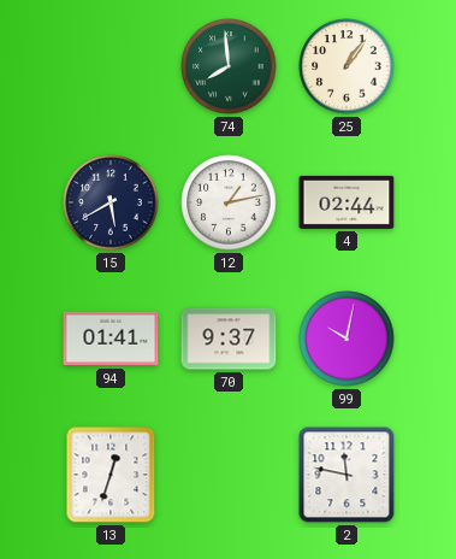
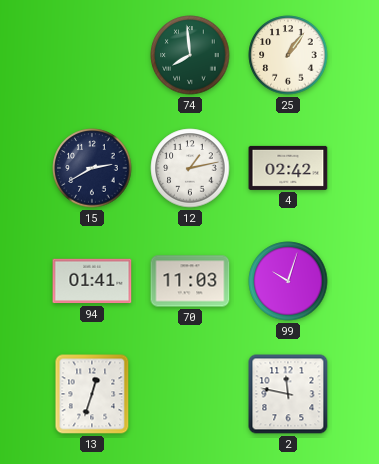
15: 5:40 -> 2:40 (92, 168)
4: 02:44 -> 02:42 (288, 168)
70: 9:37 -> 11:03 (190, 281)
99: 10:02 -> 10:03 (288, 281)
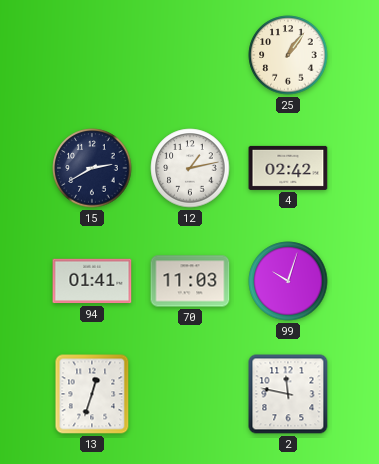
74: 7:59 -> none (190, 55)
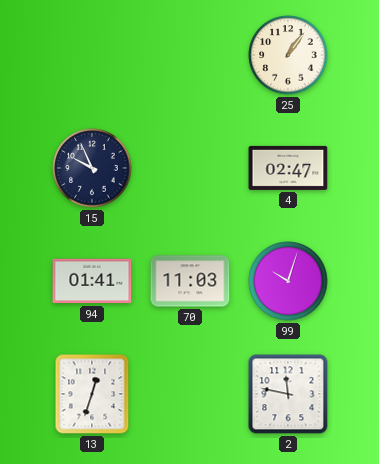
15: 2:40 -> 9:56 (92, 168)
12: 1:13 -> none (190, 168)
4: 02:42 -> 02:47 (288, 168)
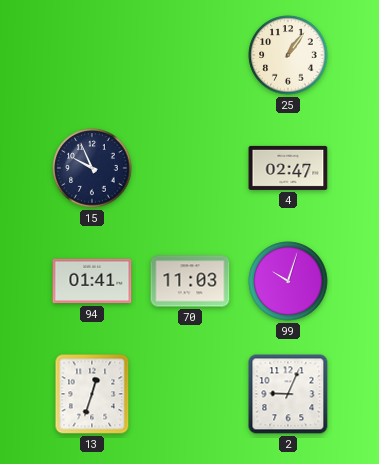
2: 11:47 -> 9:04 (288, 394)
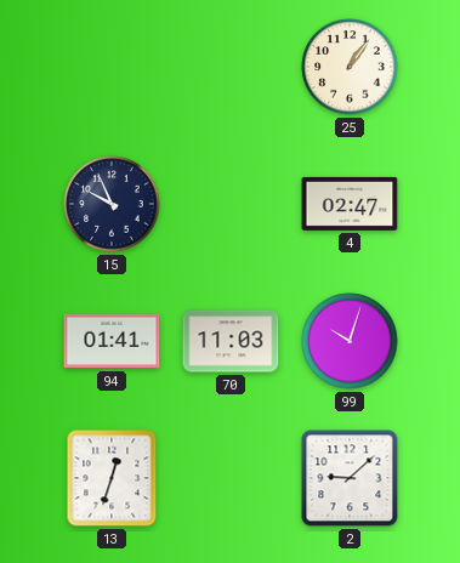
2: 9:04 -> 9:08 (350, 478)
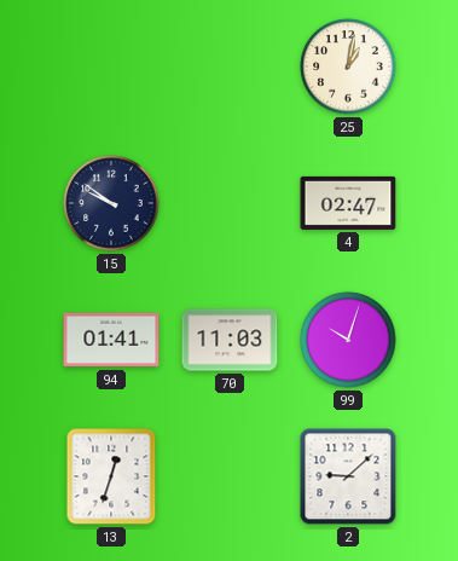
25: 1:06 -> 1:02 (348, 66)
15: 9:56 -> 9:51 (111, 203)
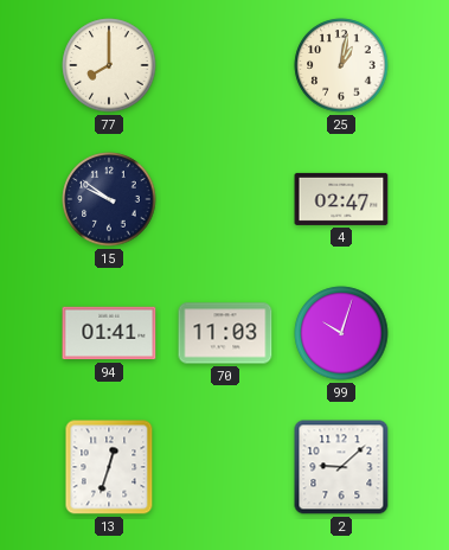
77: none -> 8:00 (109, 65)
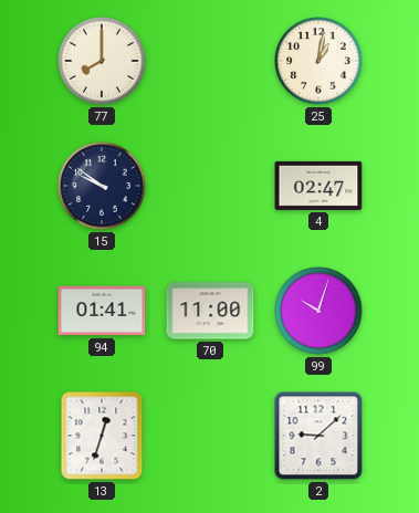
70: 11:03 -> 11:00 (210, 311)
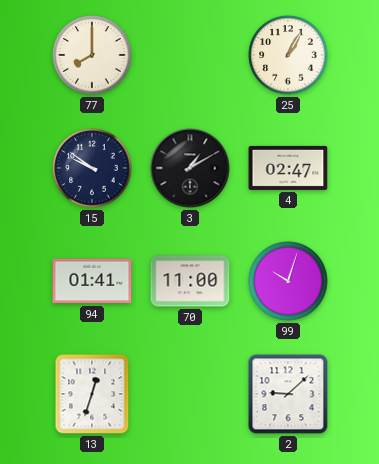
25: 1:02 -> 1:05 (288, 55)
3: none -> 1:10 (190, 168)
